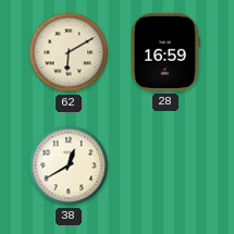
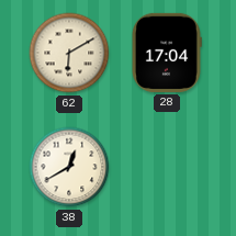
28: 16:59 -> 17:04 (167, 53)
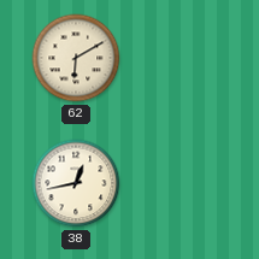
28: 17:04 -> none (167, 53)
38: 12:40 -> 12:43 (76, 183)
